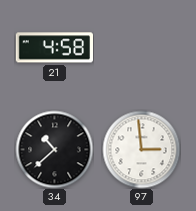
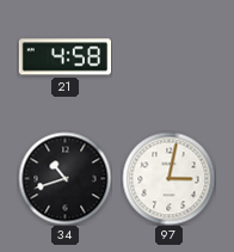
34: 10:38 -> 10:42 (64, 178)
97: 2:59 -> 3:02 (168, 178)
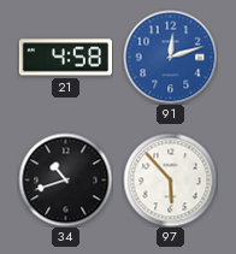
91: none -> 12:12 (170, 57)
97: 3:02 -> 5:53 (170, 179)
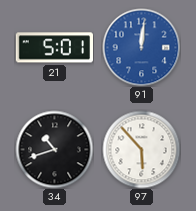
21: 4:58 -> 5:01 (54, 48)
91: 12:12 -> 12:01 (141, 47)
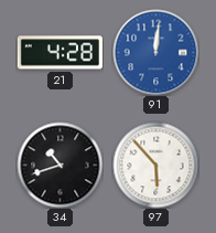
21: 5:01 -> 4:28 (60, 53)
